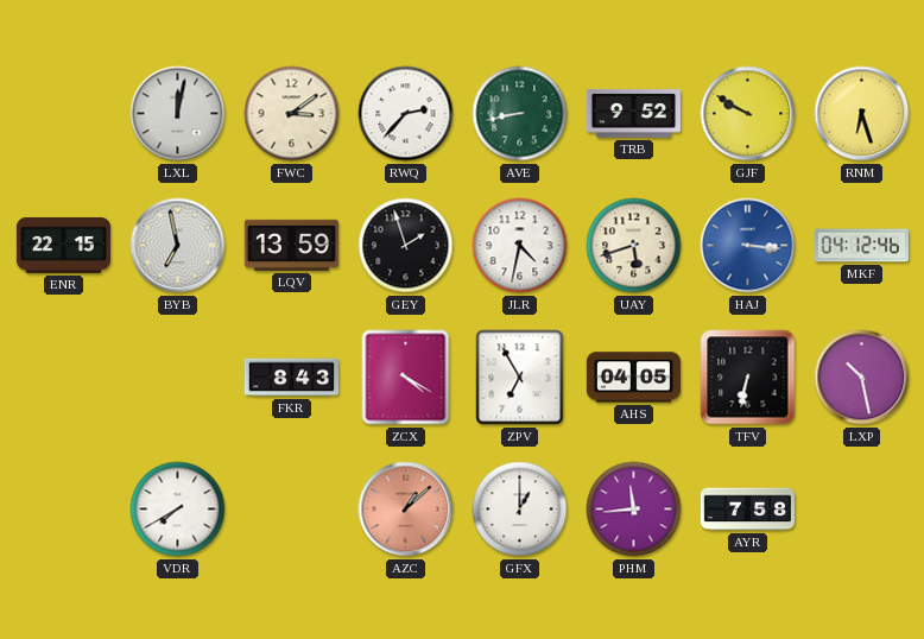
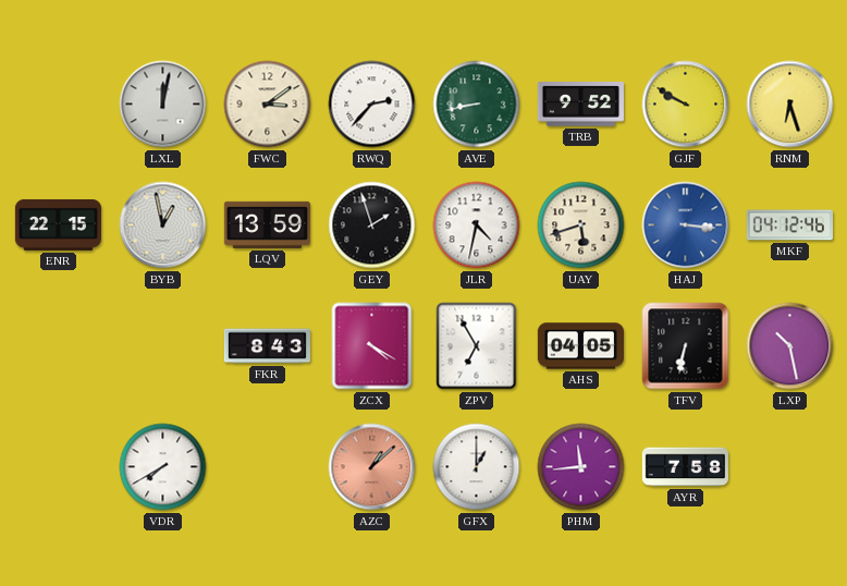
BYB: 6:58 -> 12:58 (163, 225)
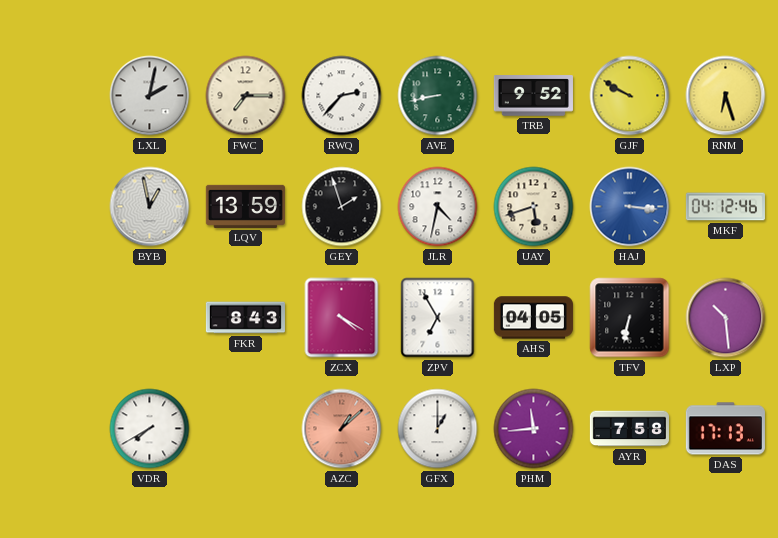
LXL: 12:02 -> 2:02 (150, 96)
FWC: 3:09 -> 7:15 (246, 96)
ENR: 22:15 -> none (58, 224)
LXP: 10:28 -> 10:29 (726, 318)
DAS: none -> 17:13 (725, 429)
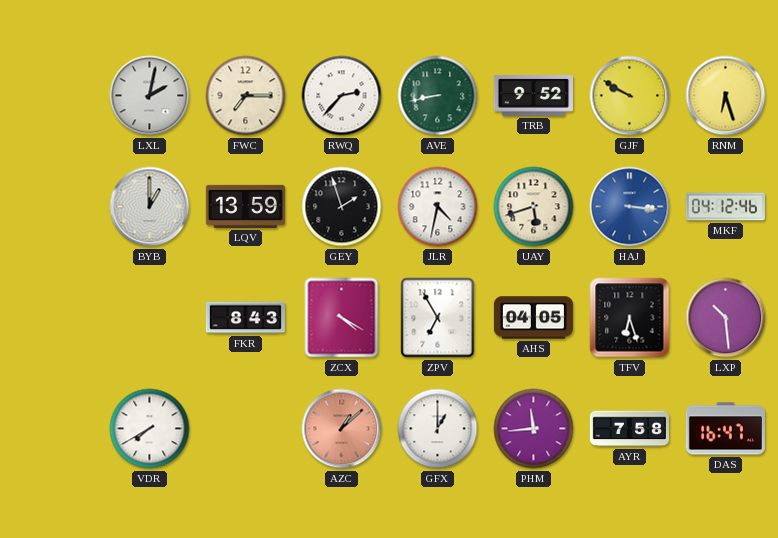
BYB: 12:58 -> 1:00 (150, 207)
TFV: 6:32 -> 6:27 (630, 318)
DAS: 17:13 -> 16:47 (725, 429)
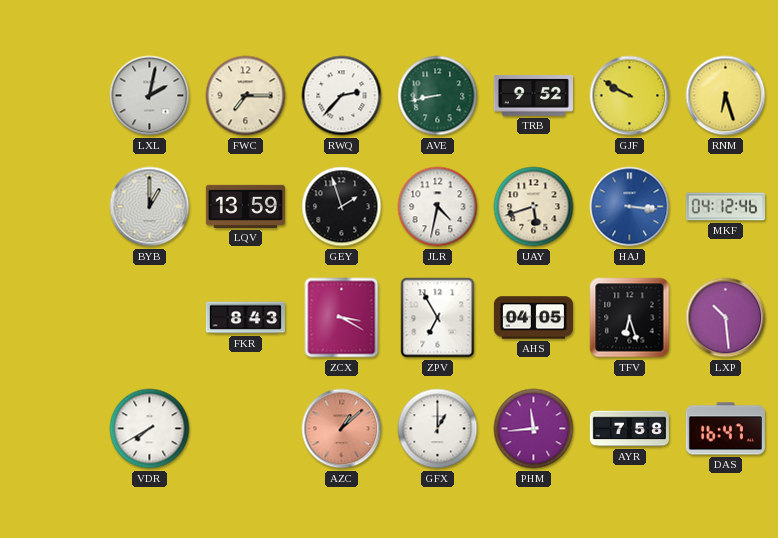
ZCX: 4:20 -> 3:20 (342, 318)
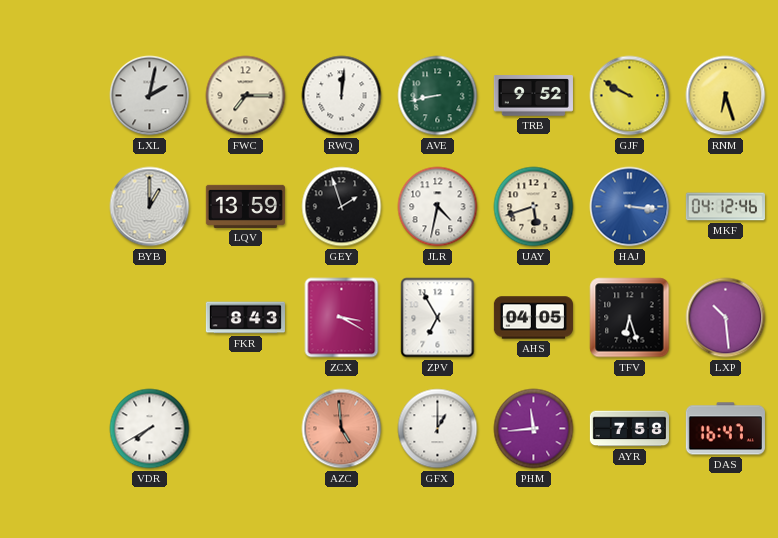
RWQ: 2:37 -> 12:01 (342, 96)
AZC: 1:08 -> 4:59 (342, 429)
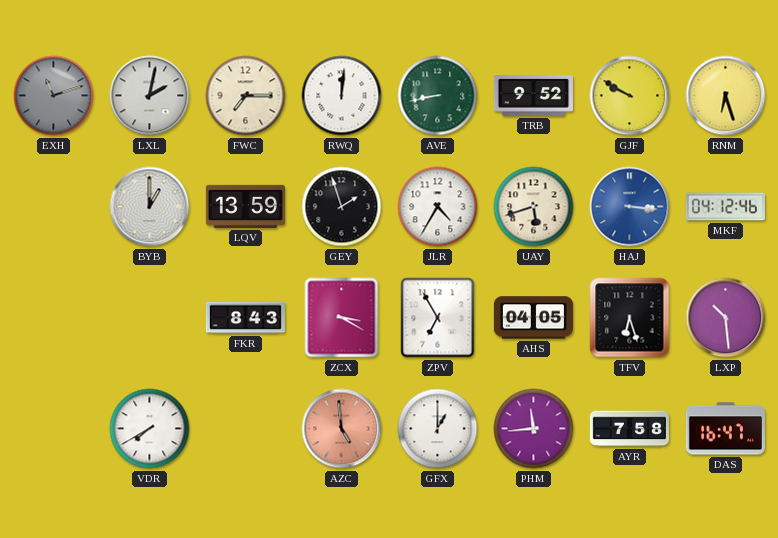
EXH: none -> 11:12 (54, 96)
JLR: 4:32 -> 4:35 (438, 207)
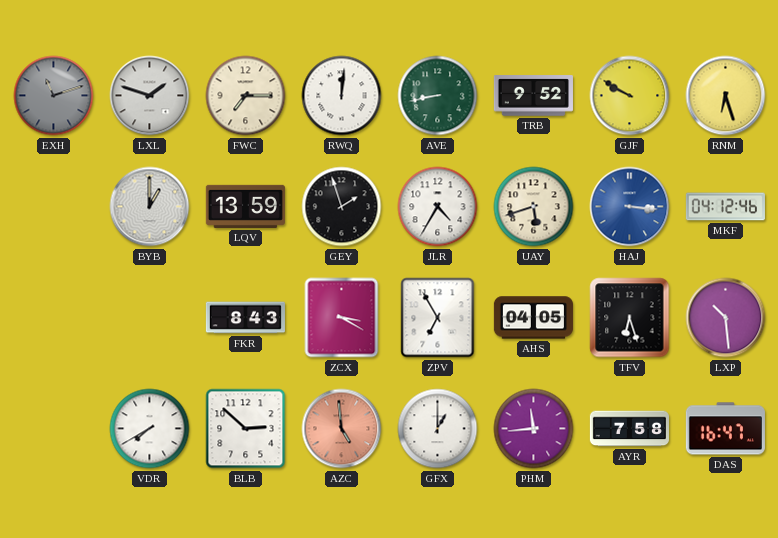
LXL: 2:02 -> 1:48 (150, 96)
BLB: none -> 2:52 (246, 429)
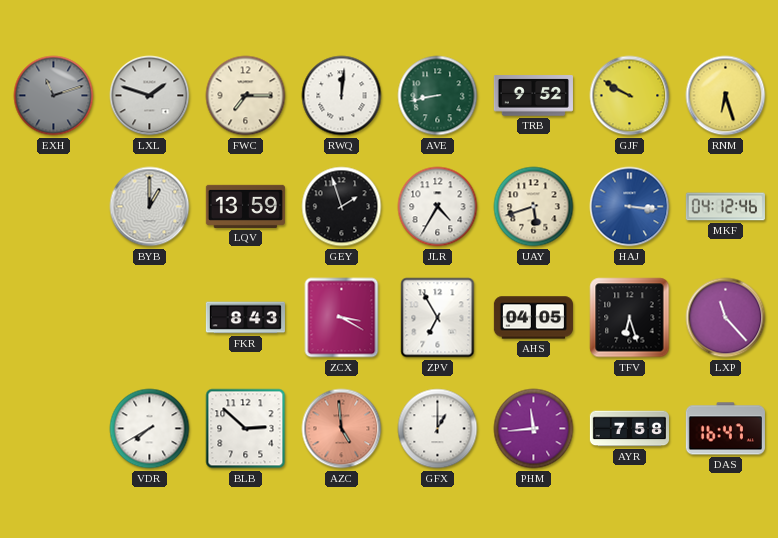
LXP: 10:29 -> 11:23 (726, 318)
